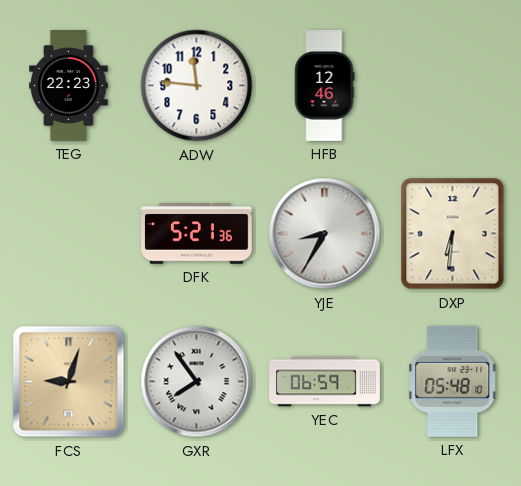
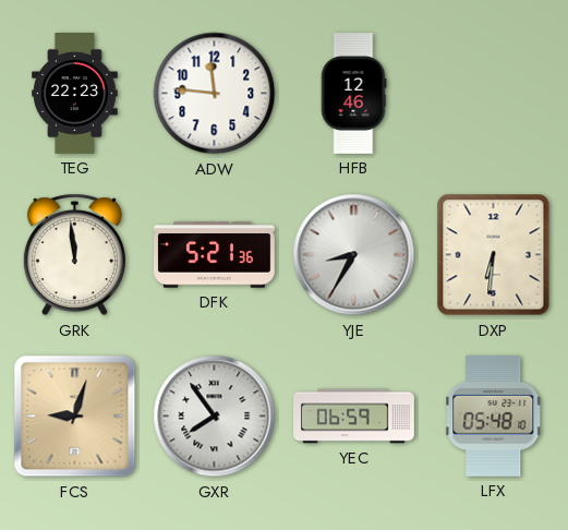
GRK: none -> 11:59 (74, 255)
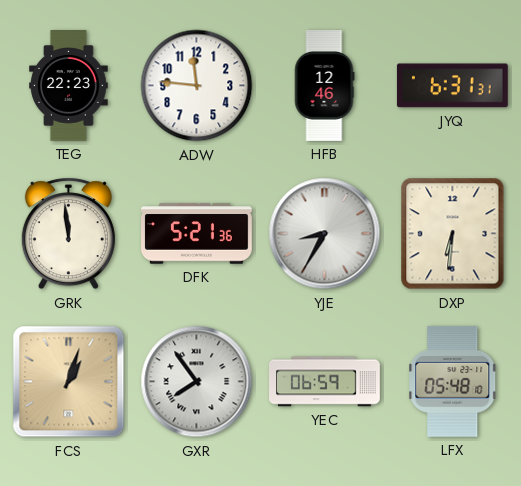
JYQ: none -> 6:31 (452, 86)
FCS: 9:03 -> 1:03 (69, 382)
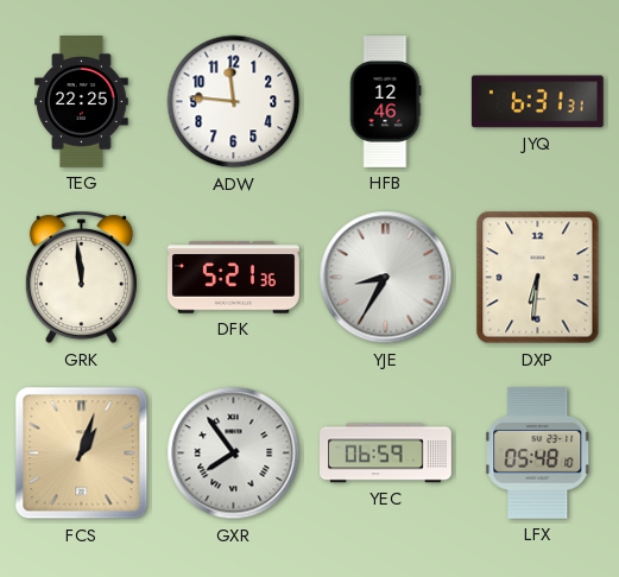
TEG: 22:23 -> 22:25 (82, 102)
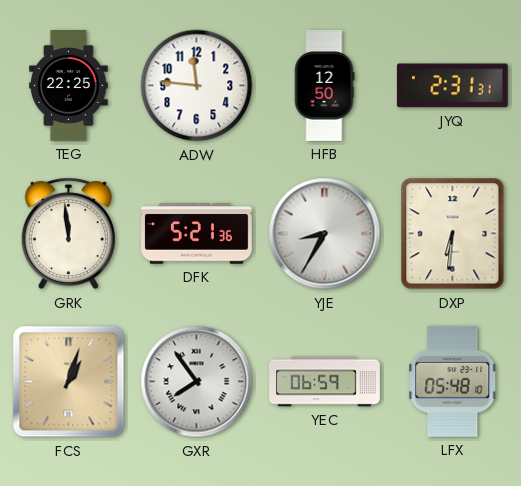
HFB: 12:46 -> 12:50 (324, 86)
JYQ: 6:31 -> 2:31 (452, 86)
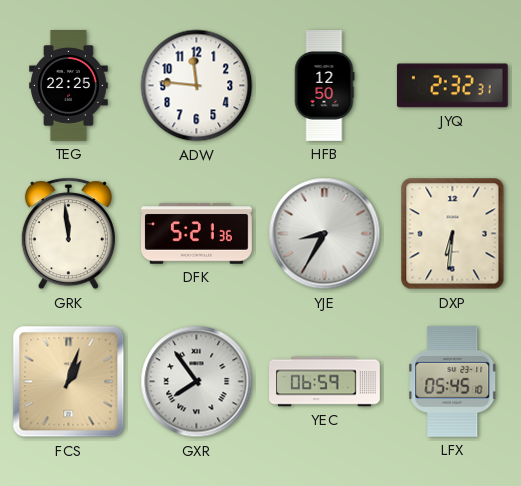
JYQ: 2:31 -> 2:32 (452, 86)
LFX: 05:48 -> 05:45 (453, 381)
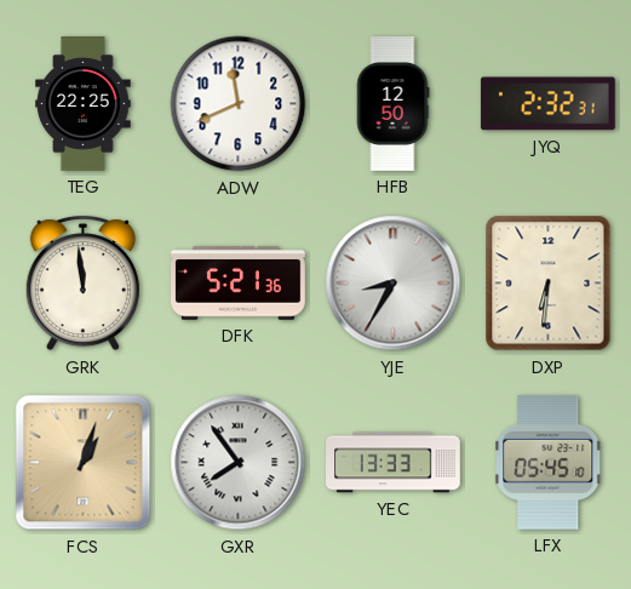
ADW: 11:46 -> 11:41 (239, 104)
YEC: 06:59 -> 13:33 (394, 463)
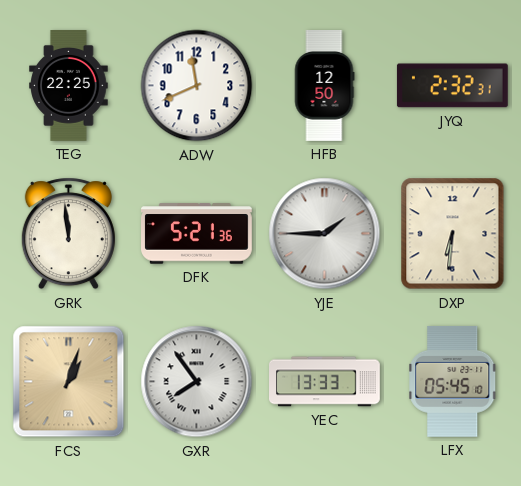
YJE: 8:35 -> 1:45 (325, 234)
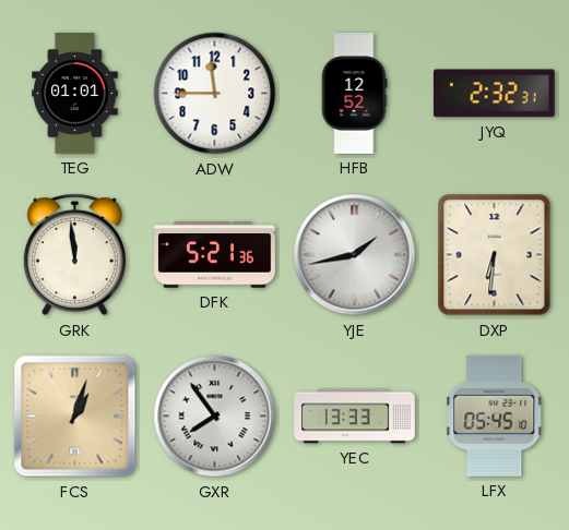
TEG: 22:25 -> 01:01 (75, 94)
ADW: 11:41 -> 11:45 (215, 94)
HFB: 12:50 -> 12:52 (354, 94)
YJE: 1:45 -> 1:43 (355, 255)
